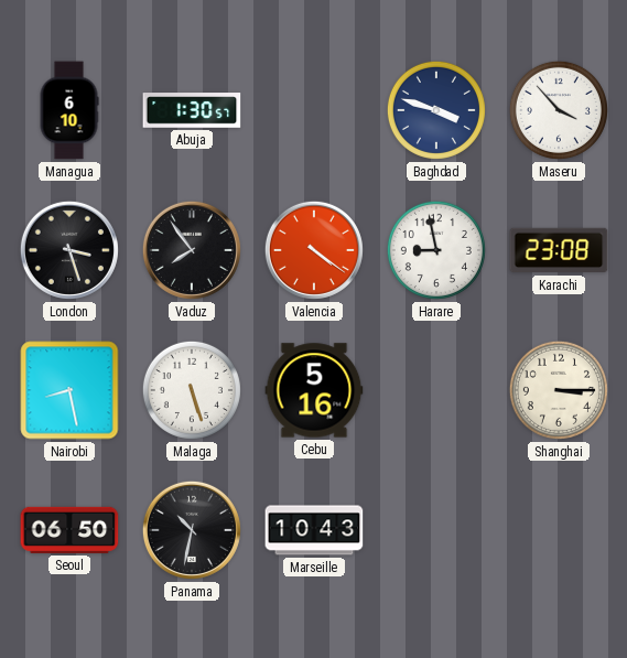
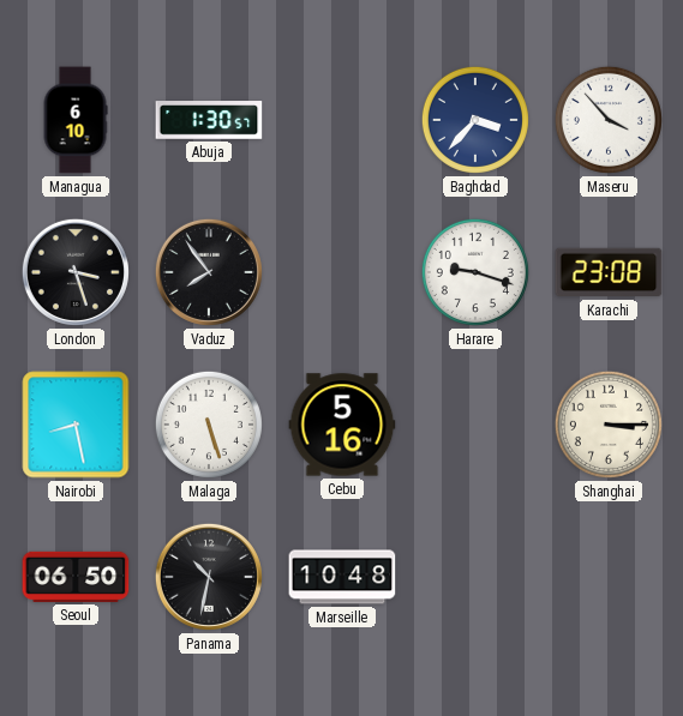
Baghdad: 3:48 -> 3:37 (475, 120)
Valencia: 4:21 -> none (314, 250)
Harare: 8:58 -> 9:18 (475, 272)
Marseille: 10:43 -> 10:48 (342, 577)
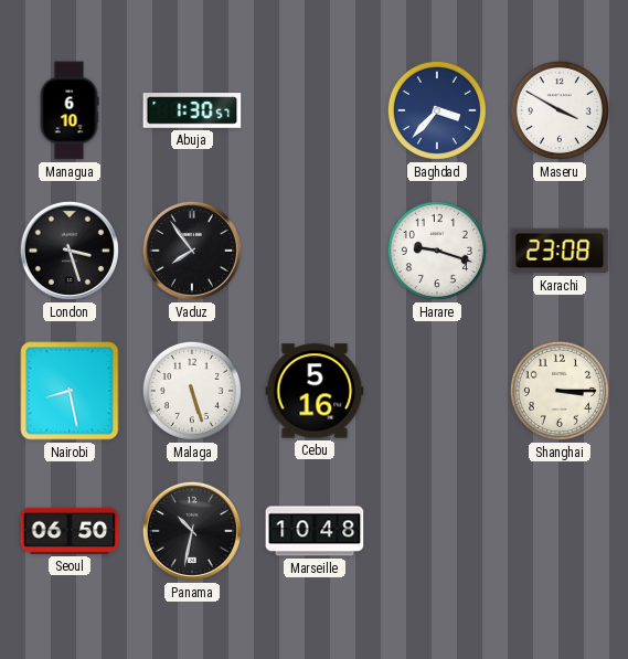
Maseru: 3:53 -> 3:50 (560, 110)
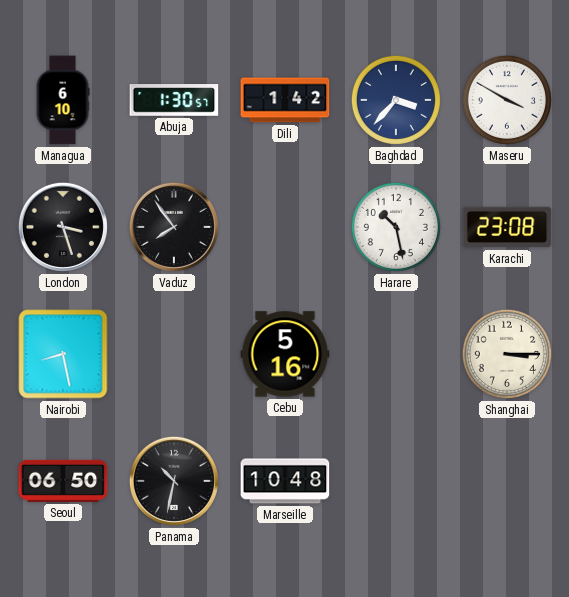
Dili: none -> 1:42 (285, 100)
Harare: 9:18 -> 10:28 (396, 227)
Malaga: 5:27 -> none (192, 391)
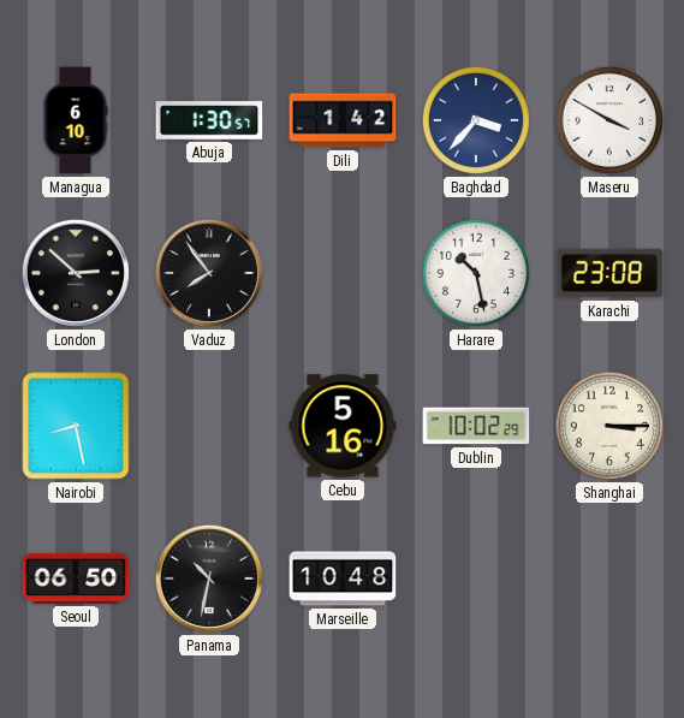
London: 3:27 -> 2:52 (76, 273)
Dublin: none -> 10:02 (476, 426)
